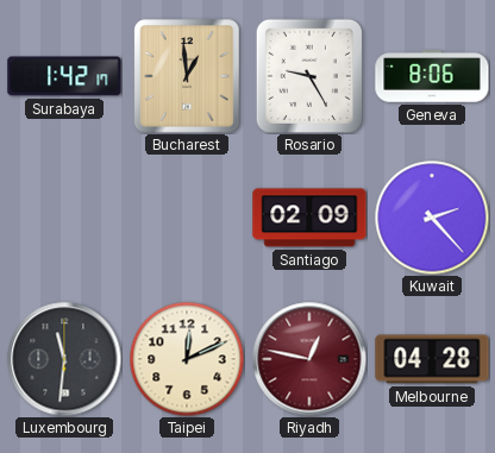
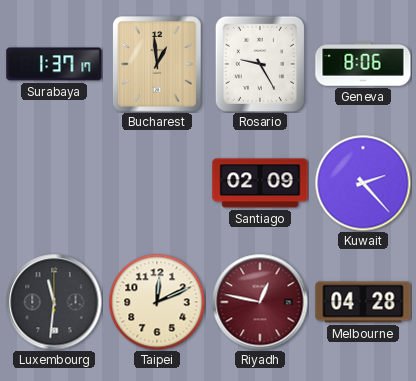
Surabaya: 1:42 -> 1:37 (54, 64)
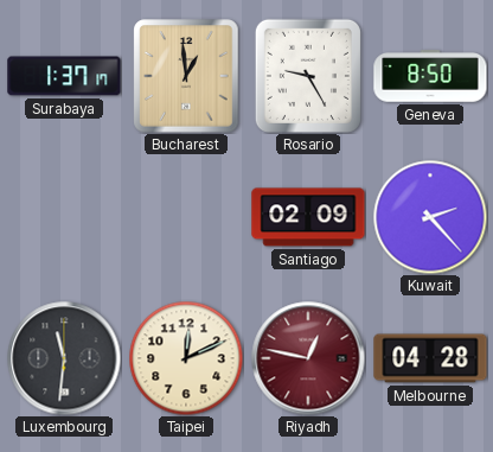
Geneva: 8:06 -> 8:50 (430, 76)
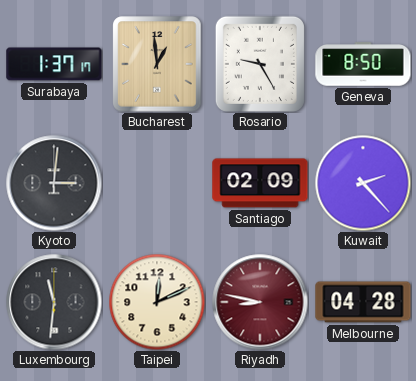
Kyoto: none -> 3:01 (54, 183)
Riyadh: 12:47 -> 8:47 (260, 302)
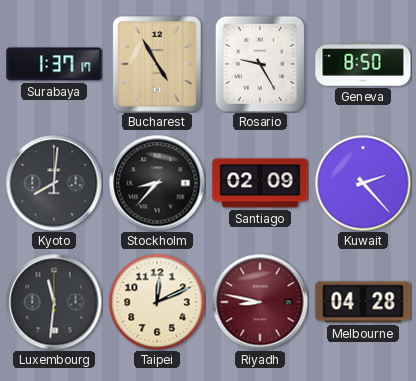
Bucharest: 12:59 -> 4:55 (157, 64)
Kyoto: 3:01 -> 8:01 (54, 183)
Stockholm: none -> 8:37 (157, 183)
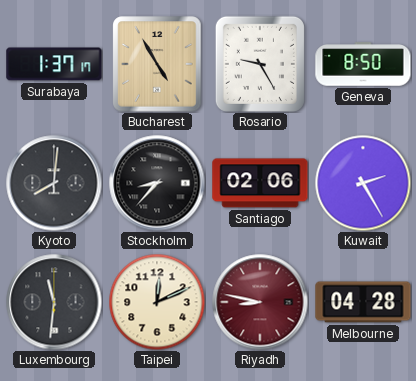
Santiago: 02:09 -> 02:06 (260, 183)
Kuwait: 2:23 -> 2:25 (363, 183)
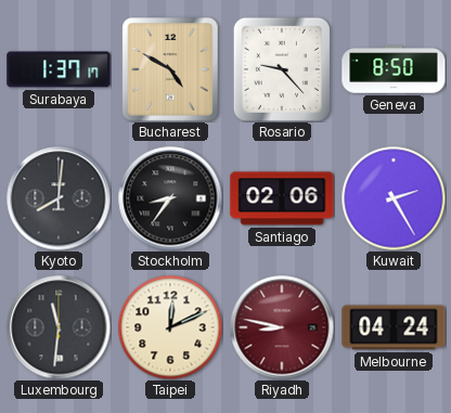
Bucharest: 4:55 -> 4:50 (170, 69)
Rosario: 9:25 -> 9:23 (282, 69)
Stockholm: 8:37 -> 8:36 (170, 198)
Melbourne: 04:28 -> 04:24 (394, 327)
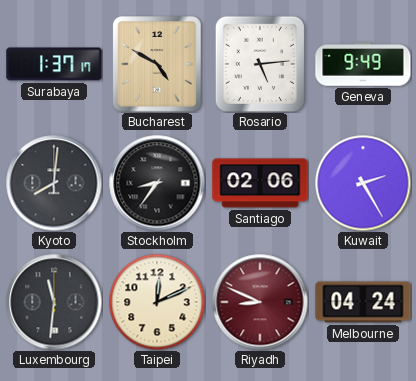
Rosario: 9:23 -> 5:14 (260, 64)
Geneva: 8:50 -> 9:49 (363, 64)
Riyadh: 8:47 -> 8:49 (260, 302)
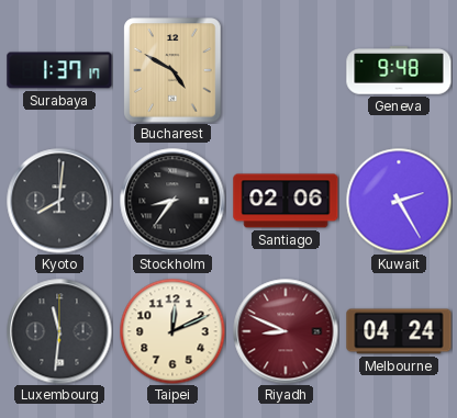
Rosario: 5:14 -> none (260, 64)
Geneva: 9:49 -> 9:48 (399, 70)
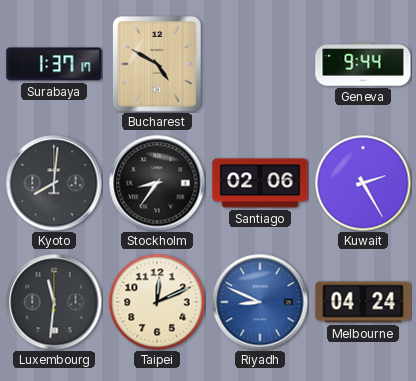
Geneva: 9:48 -> 9:44 (363, 64)
Riyadh dial: burgundy -> blue (260, 302)
